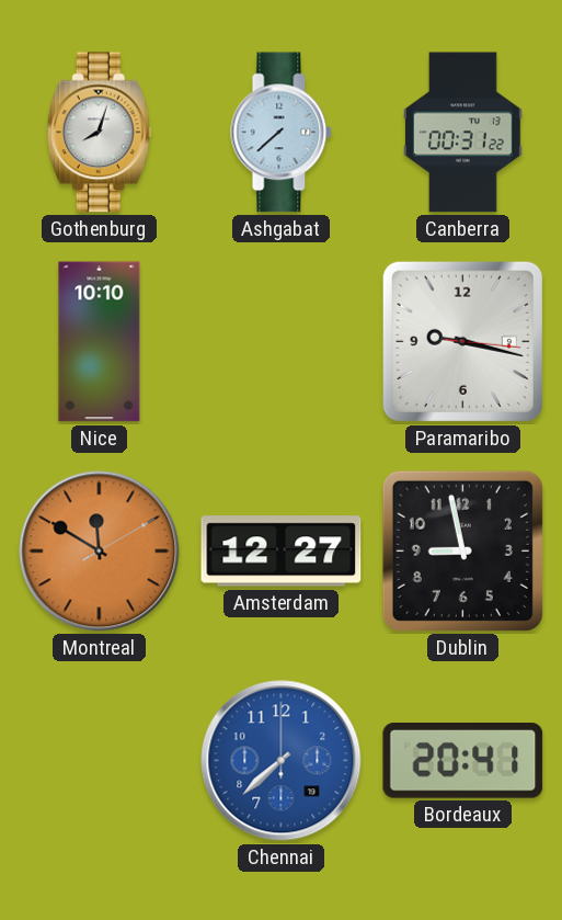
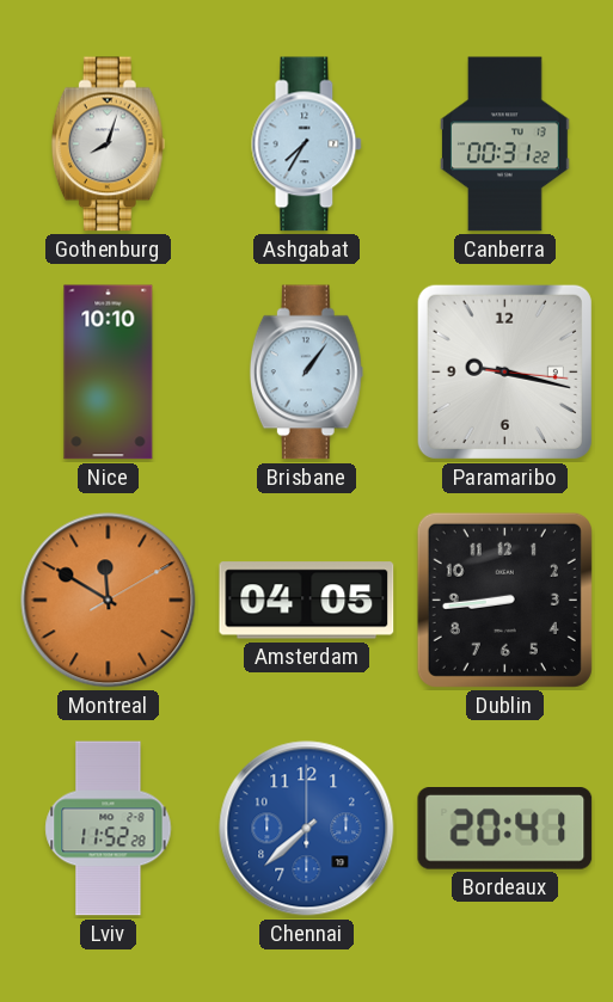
Ashgabat: 7:38 -> 7:35 (307, 145)
Brisbane: none -> 1:06 (306, 373)
Amsterdam: 12:27 -> 04:05 (307, 601)
Dublin: 8:58 -> 8:44 (504, 600)
Lviv: none -> 11:52 (109, 829)
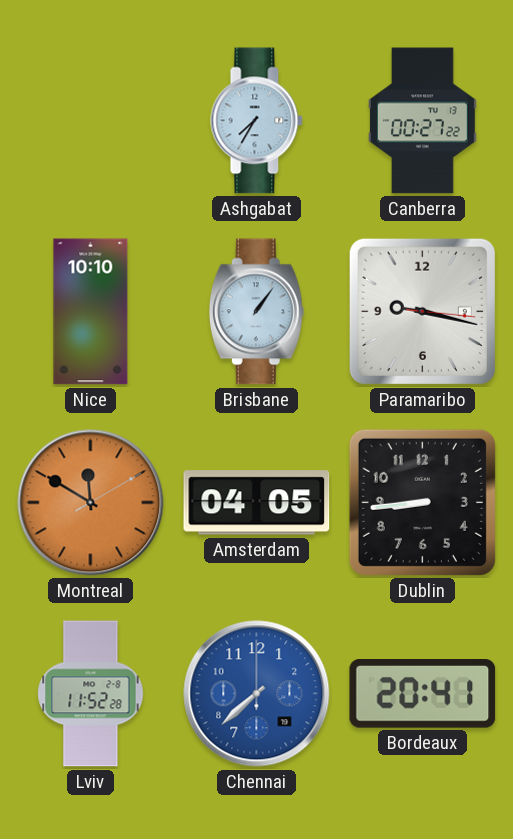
Gothenburg: 8:03 -> none (108, 145)
Canberra: 00:31 -> 00:27 (423, 121)
